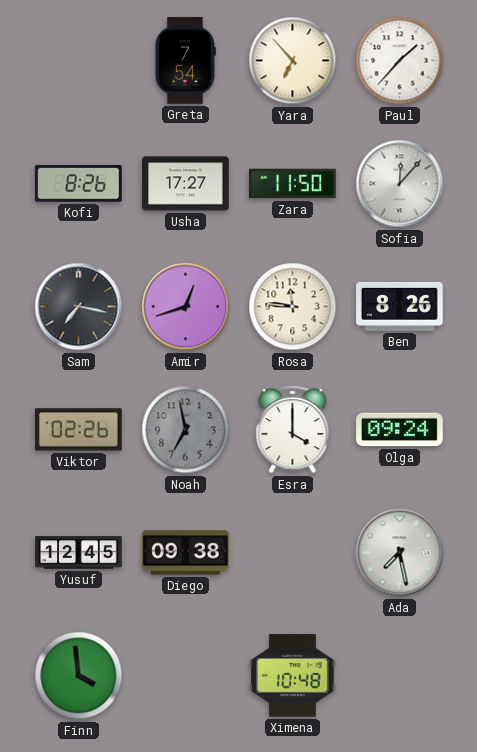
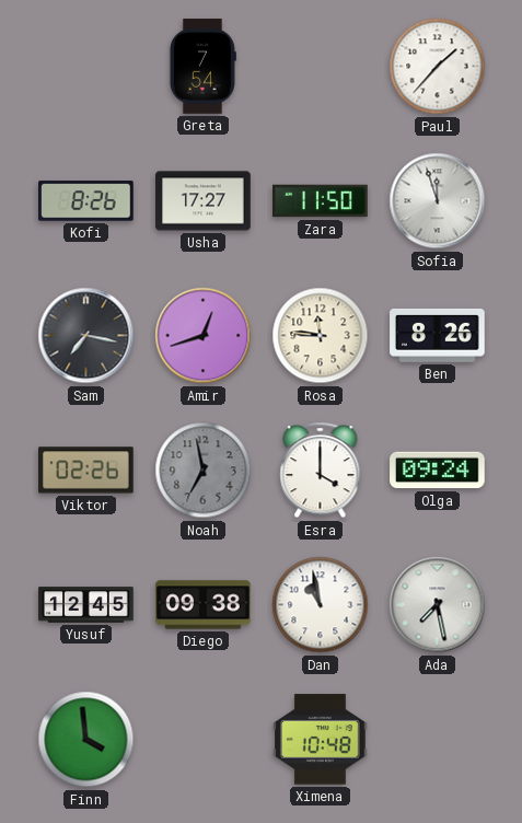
Yara: 6:53 -> none (293, 61)
Sofia: 12:07 -> 11:57 (438, 201)
Dan: none -> 10:58 (321, 605)
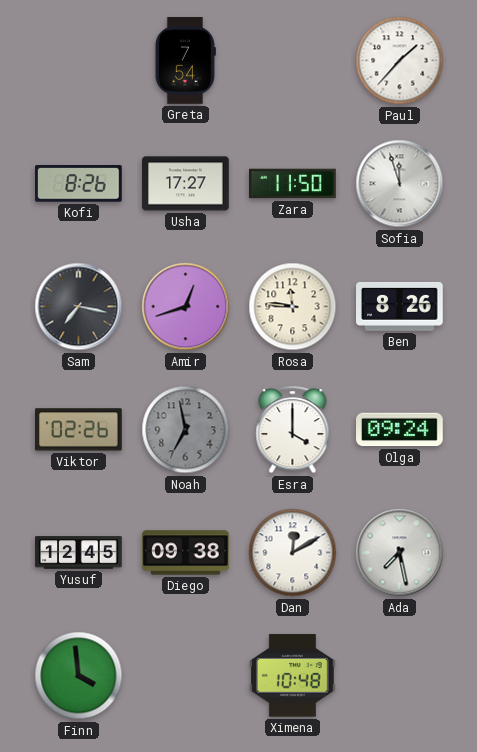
Dan: 10:58 -> 12:10 (293, 553)
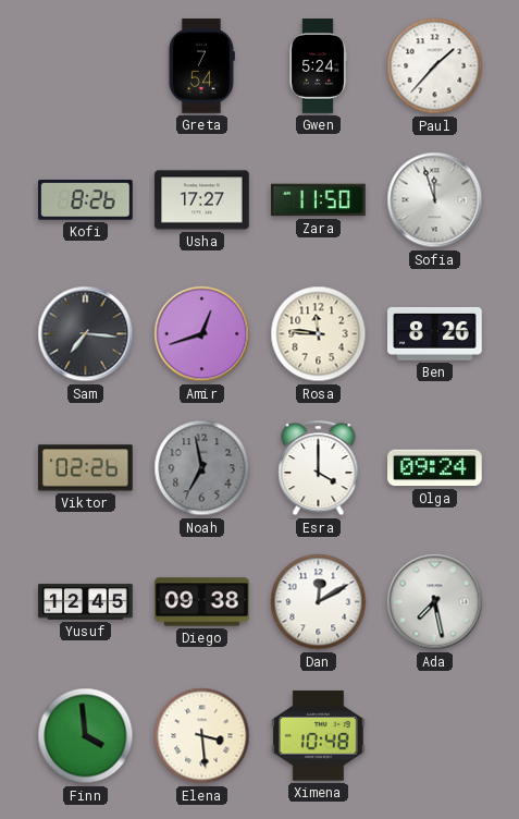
Gwen: none -> 5:24 (318, 66)
Sam: 7:17 -> 7:16 (86, 334)
Elena: none -> 3:29 (202, 736)
